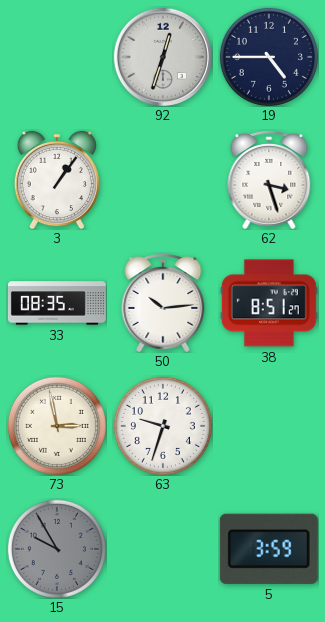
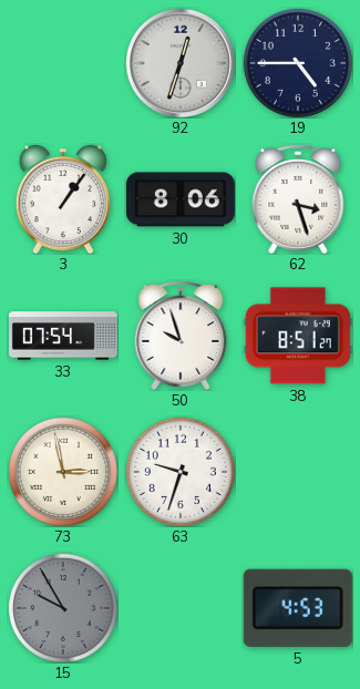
30: none -> 8:06 (181, 199)
33: 08:35 -> 07:54 (63, 336)
50: 10:14 -> 9:57 (181, 336)
5: 3:59 -> 4:53 (298, 608)
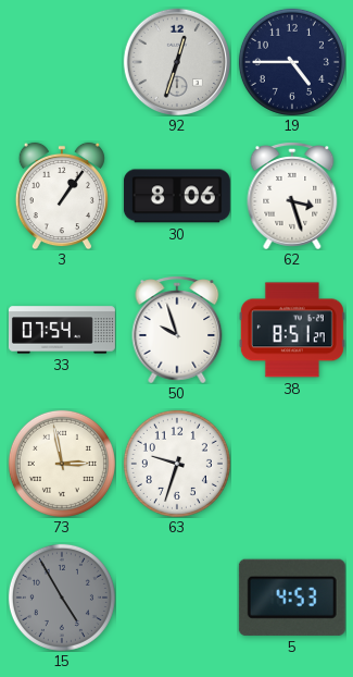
15: 9:55 -> 4:55 (62, 598)
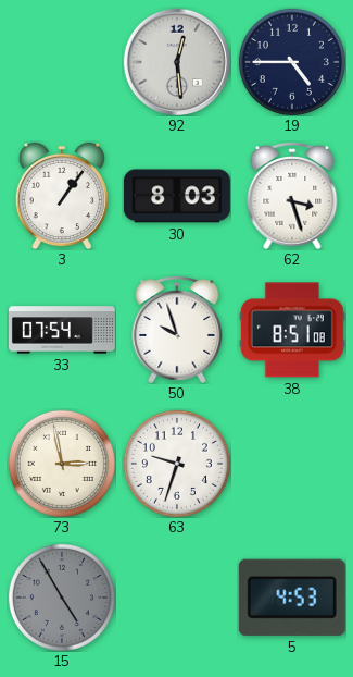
92: 12:33 -> 12:29 (176, 61)
30: 8:06 -> 8:03 (177, 196)
38: 8:51:27 -> 8:51:08 (292, 330)
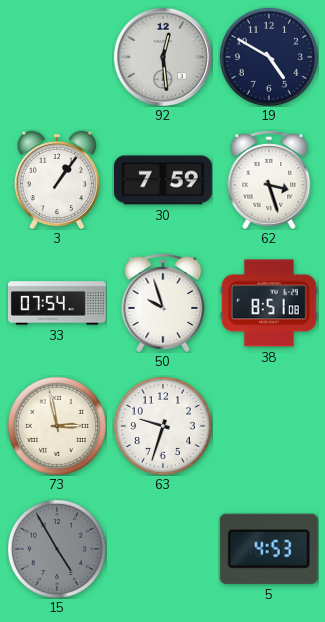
19: 4:45 -> 4:50 (269, 57)
30: 8:03 -> 7:59 (163, 180)
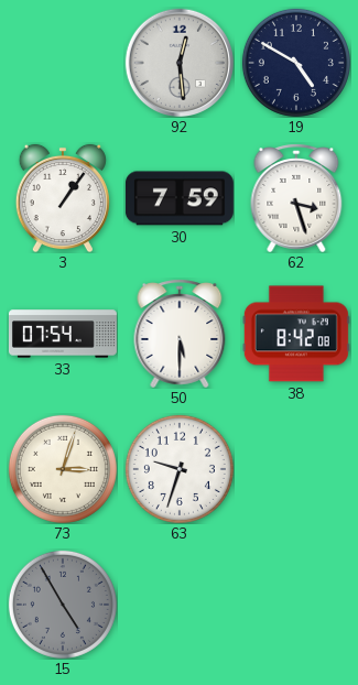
50: 9:57 -> 5:30 (180, 334)
38: 8:51 -> 8:42 (296, 334)
73: 2:58 -> 3:03 (63, 469)
5: 4:53 -> none (269, 549)
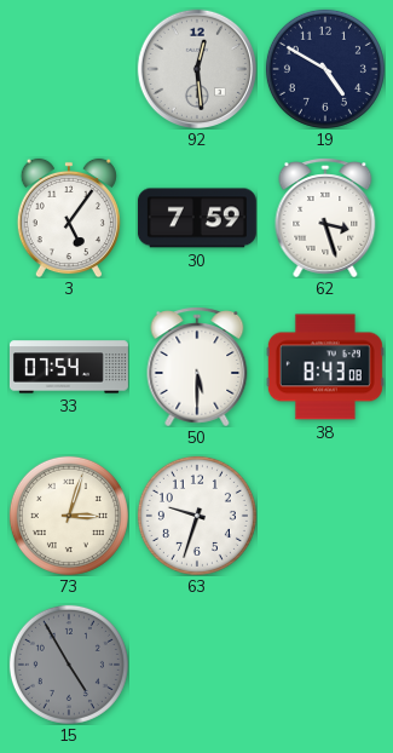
3: 1:06 -> 5:06 (69, 218)
38: 8:42 -> 8:43 (325, 367)
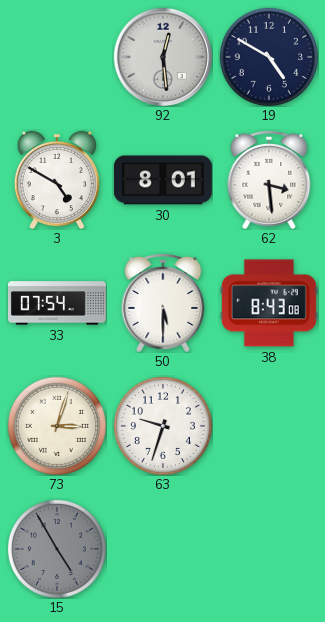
3: 5:06 -> 4:50 (57, 180)
30: 7:59 -> 8:01 (163, 180)
62: 3:27 -> 3:29 (269, 180)
